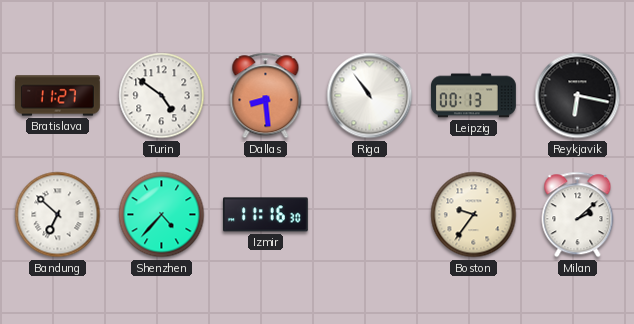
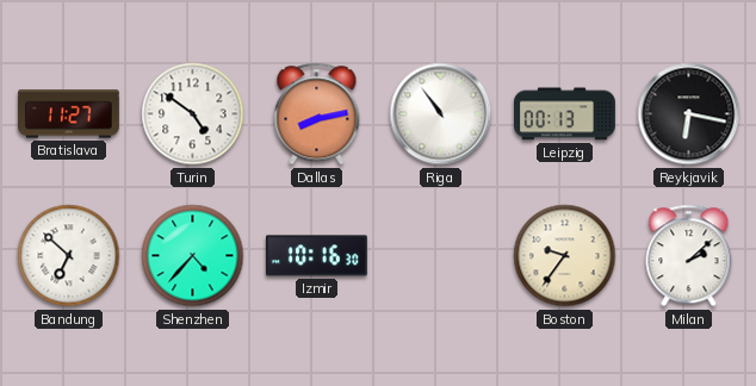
Dallas: 8:29 -> 8:13 (317, 114)
Izmir: 11:16 -> 10:16 (316, 256)
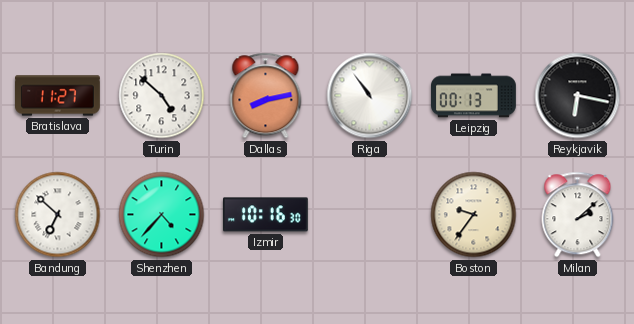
Turin: 4:51 -> 4:52 (162, 96)
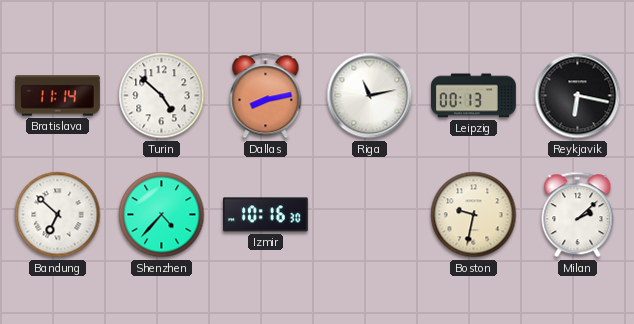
Bratislava: 11:27 -> 11:14 (58, 96)
Riga: 10:54 -> 11:13 (370, 96)
Boston: 9:36 -> 9:32 (474, 215)
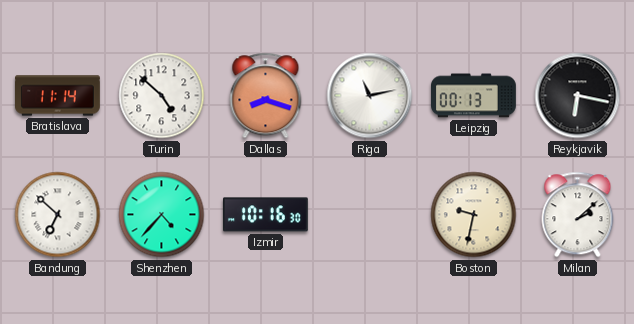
Dallas: 8:13 -> 8:18 (266, 96)
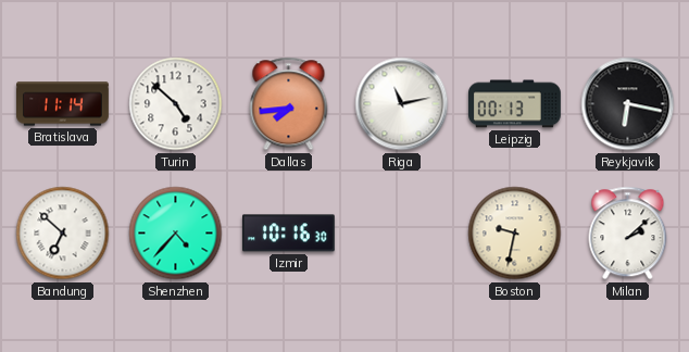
Dallas: 8:18 -> 7:44 (289, 104)
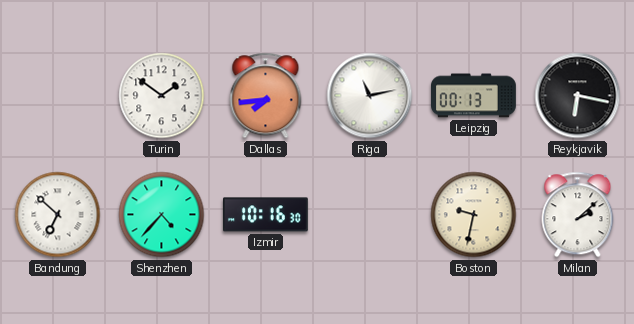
Bratislava: 11:14 -> none (63, 104)
Turin: 4:52 -> 1:51 (162, 96)
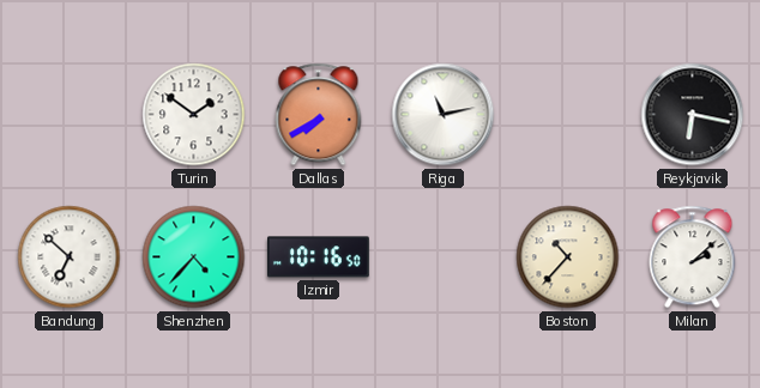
Dallas: 7:44 -> 7:40 (319, 115)
Leipzig: 00:13 -> none (474, 96)
Izmir: 10:16:30 -> 10:16:50 (318, 257)
Boston: 9:32 -> 10:37 (568, 257)
